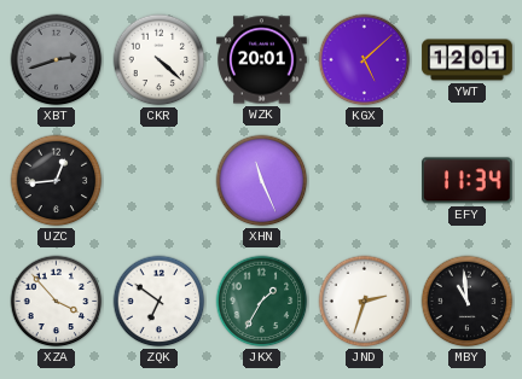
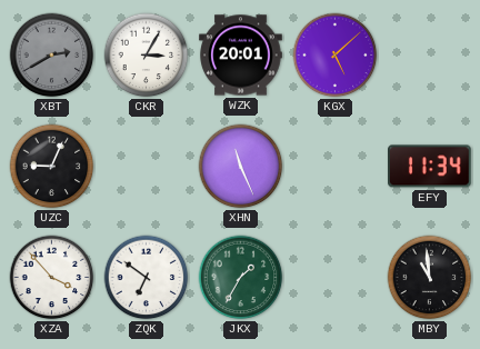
XBT: 2:42 -> 2:40 (52, 56)
CKR: 4:22 -> 3:05 (147, 56)
YWT: 12:01 -> none (468, 60)
UZC: 12:44 -> 9:04 (52, 167)
JND: 2:33 -> none (365, 302)
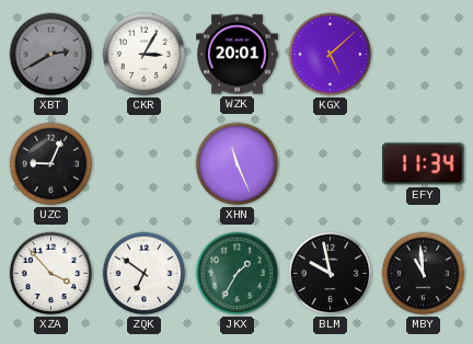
BLM: none -> 9:58 (331, 274)
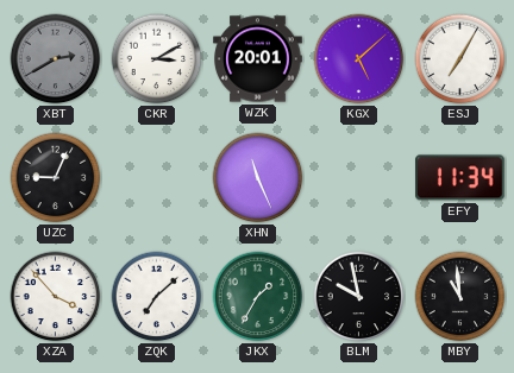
CKR: 3:05 -> 3:10 (157, 59)
ESJ: none -> 7:05 (460, 59)
ZQK: 6:51 -> 7:08 (157, 297)
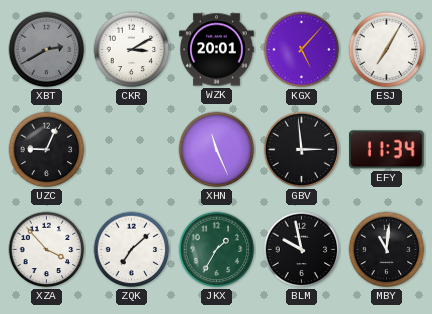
KGX: 5:08 -> 5:07 (302, 50)
GBV: none -> 2:59 (302, 150)
MBY: 10:59 -> 11:01 (387, 250)
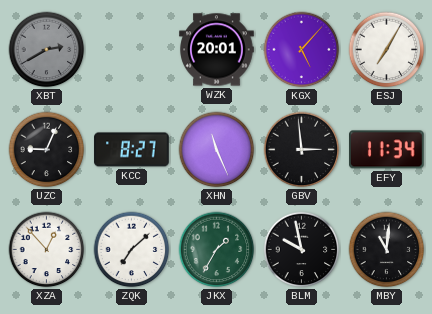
CKR: 3:10 -> none (132, 50)
KCC: none -> 8:27 (132, 150)
XZA: 3:53 -> 12:53 (47, 250)
